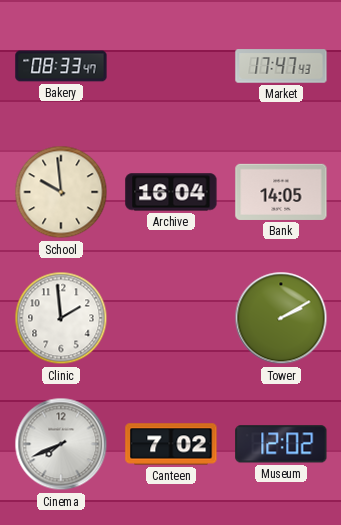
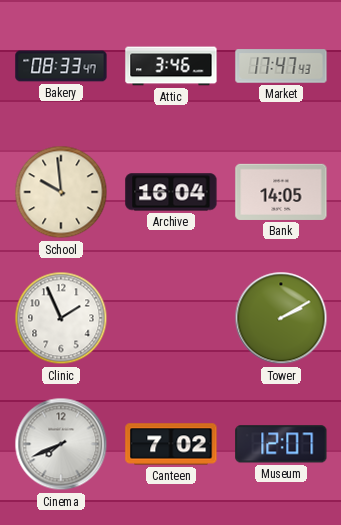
Attic: none -> 3:46 (171, 66)
Clinic: 1:59 -> 1:56 (61, 318)
Museum: 12:02 -> 12:07 (281, 444)
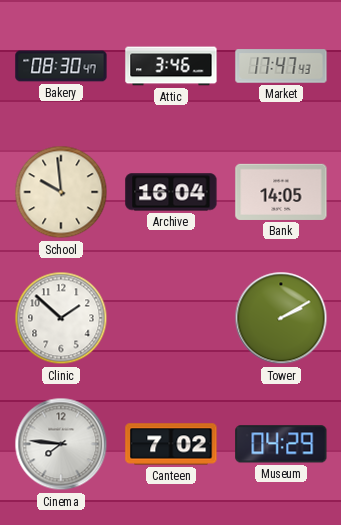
Bakery: 08:33 -> 08:30 (61, 66)
Clinic: 1:56 -> 1:52 (61, 318)
Cinema: 7:41 -> 7:46 (61, 444)
Museum: 12:07 -> 04:29 (281, 444)
